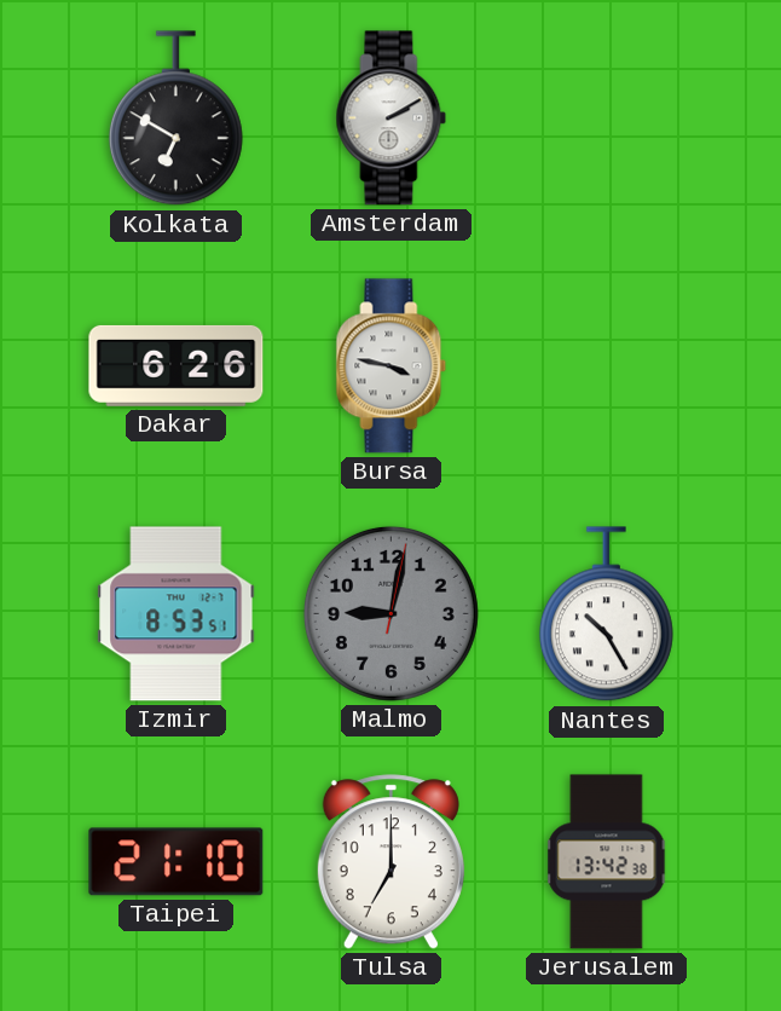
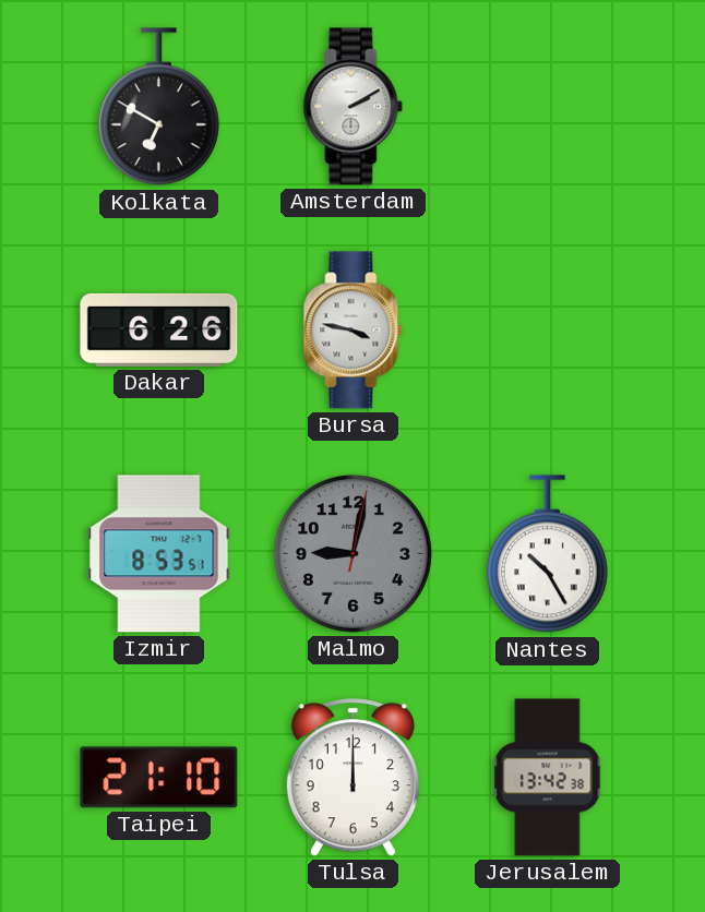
Tulsa: 7:00 -> 12:00 (352, 778)
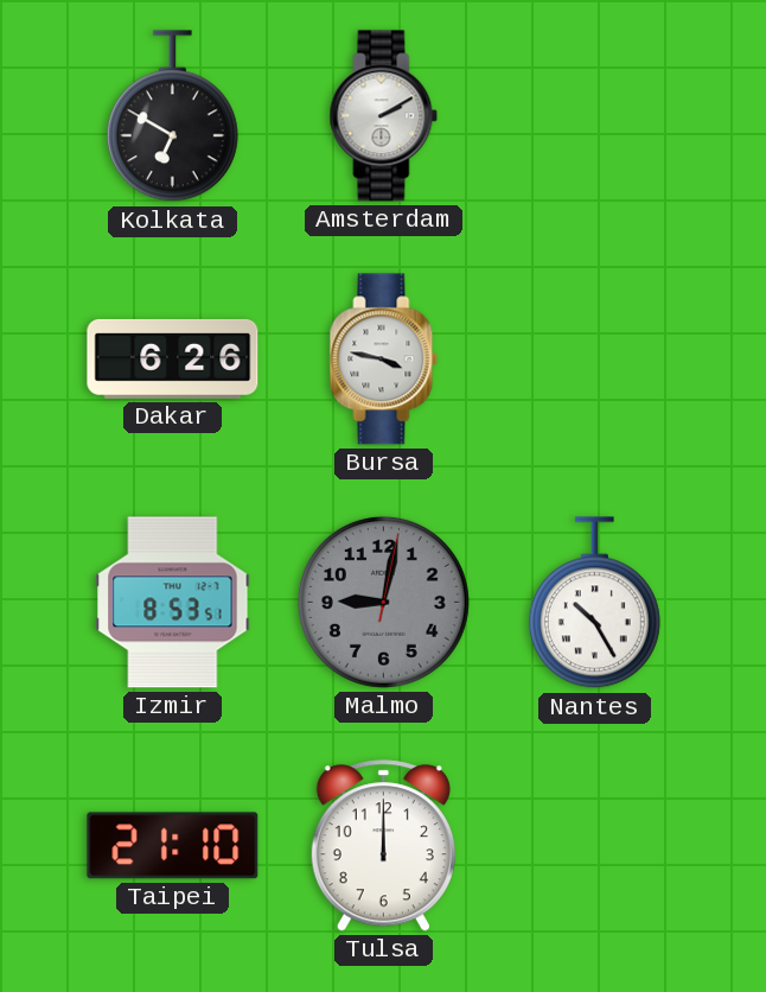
Jerusalem: 13:42 -> none (548, 778)
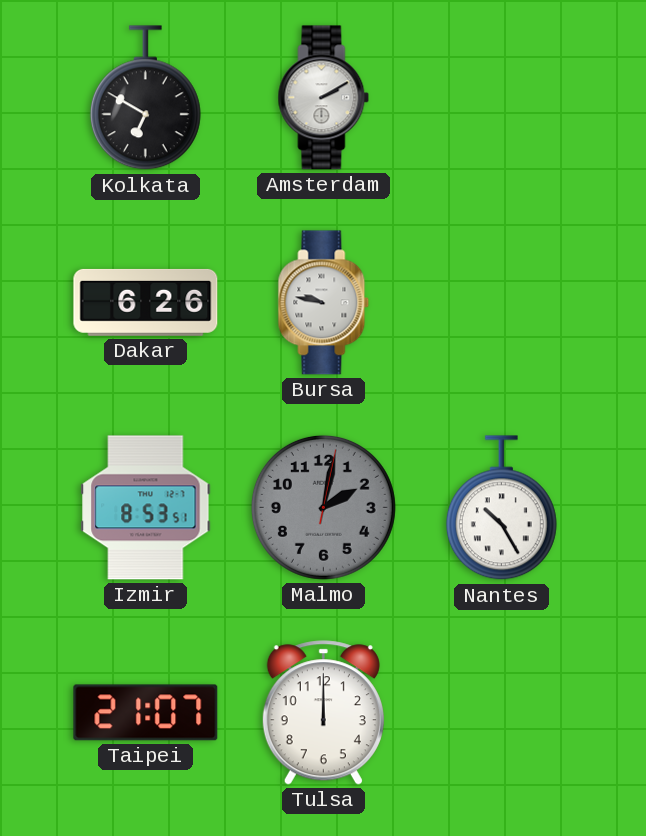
Bursa: 3:47 -> 9:47 (324, 303)
Malmo: 9:02 -> 2:02 (323, 507)
Taipei: 21:10 -> 21:07 (146, 713)
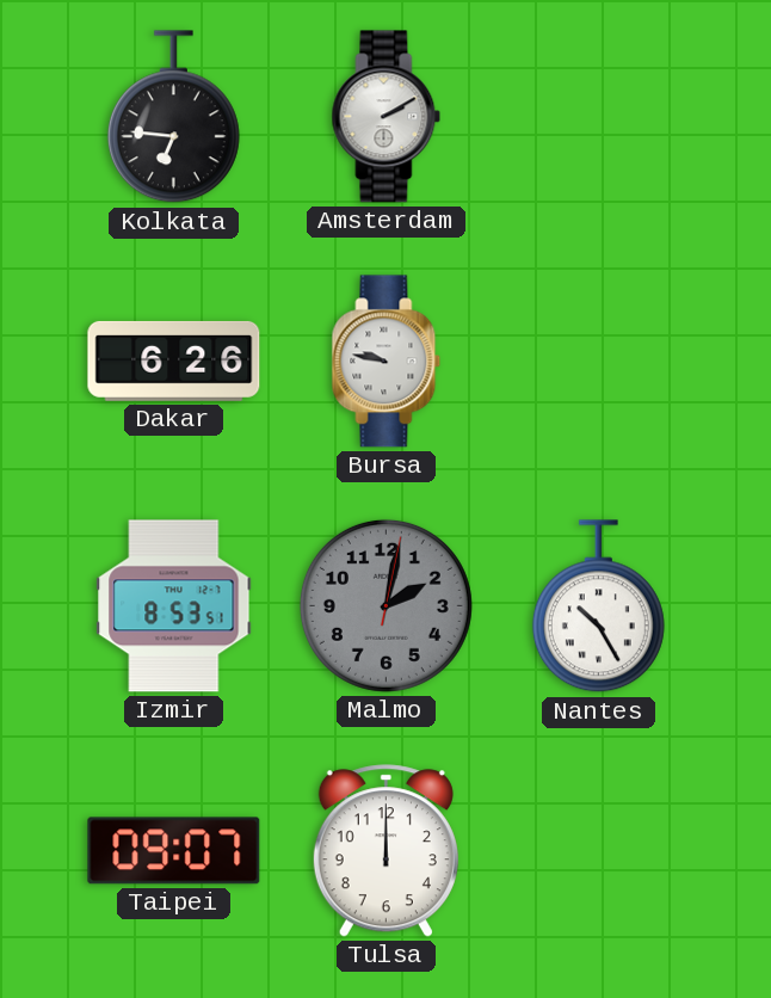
Kolkata: 6:50 -> 6:46 (173, 117)
Taipei: 21:07 -> 09:07 (174, 851)
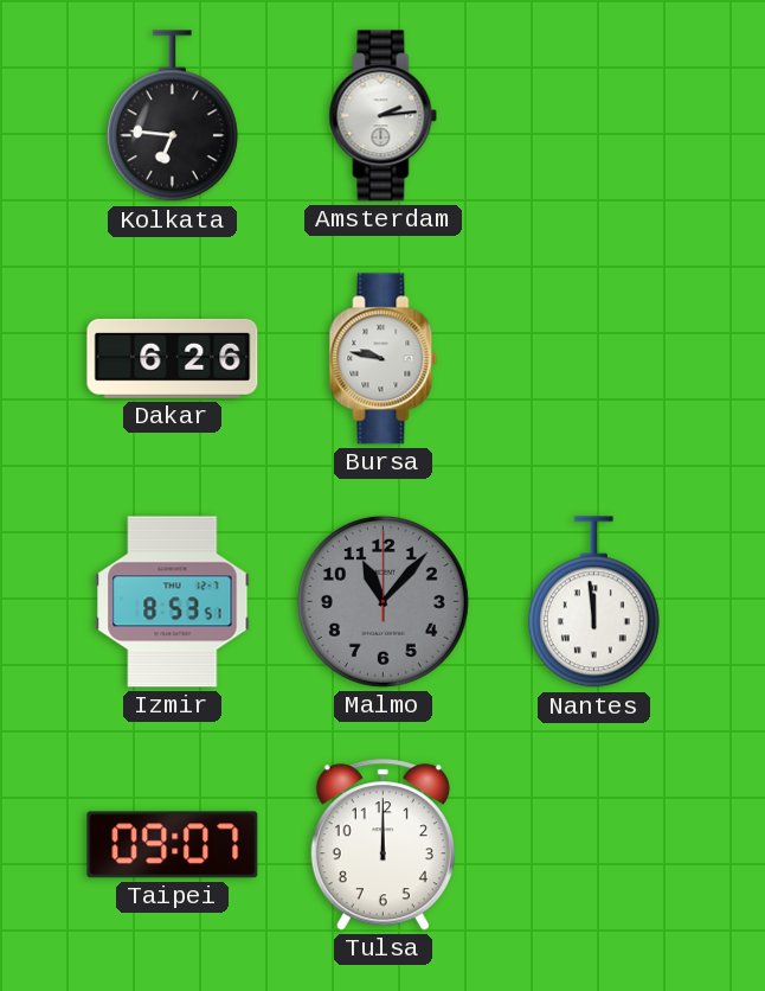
Amsterdam: 2:10 -> 2:14 (384, 116)
Malmo: 2:02 -> 11:07 (382, 601)
Nantes: 10:25 -> 11:59 (593, 602)
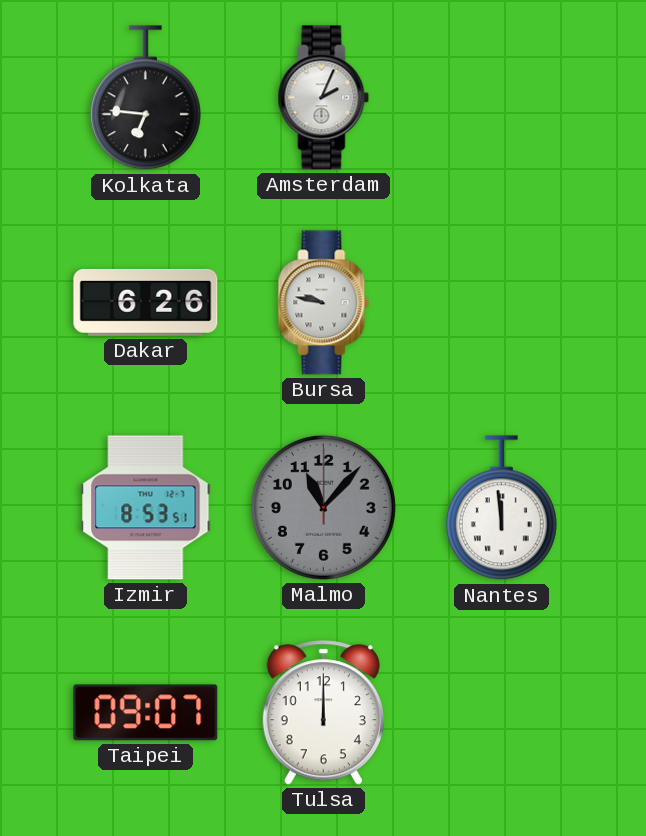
Amsterdam: 2:14 -> 2:04 (324, 98)
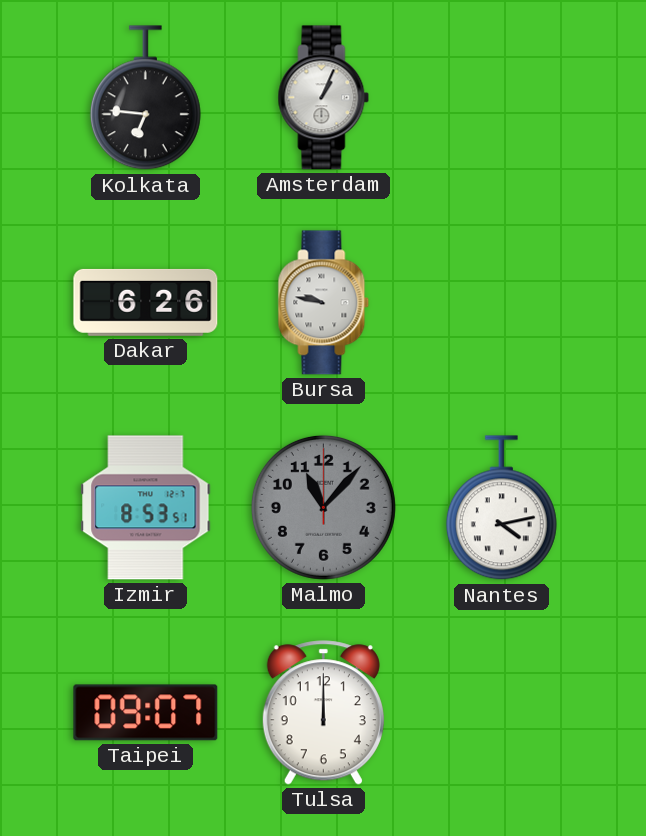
Amsterdam: 2:04 -> 1:04 (324, 98)
Nantes: 11:59 -> 4:13 (501, 508)
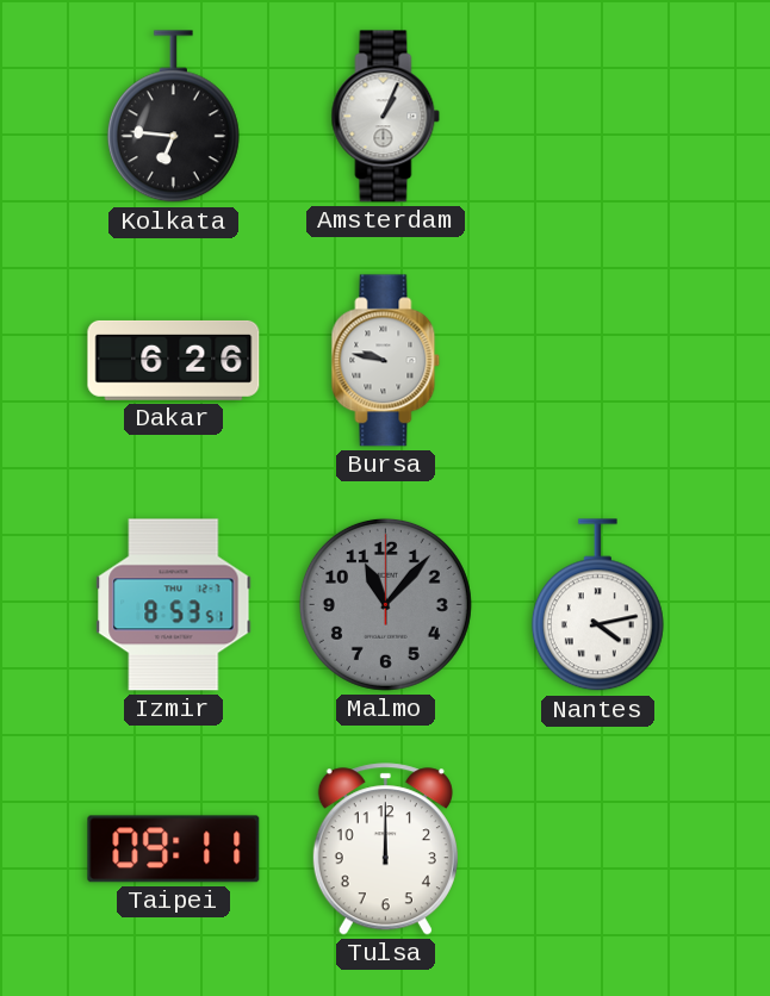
Taipei: 09:07 -> 09:11 (174, 849)
